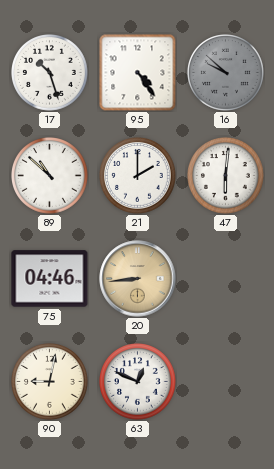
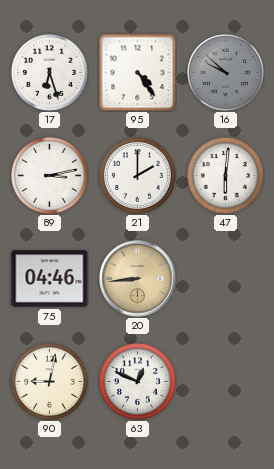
17: 10:27 -> 6:27 (50, 73)
89: 10:52 -> 3:13 (50, 176)
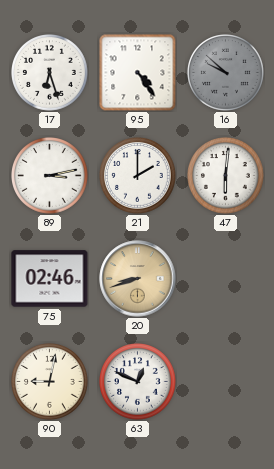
75: 04:46 -> 02:46 (50, 279)
20: 8:44 -> 8:42 (138, 279)
